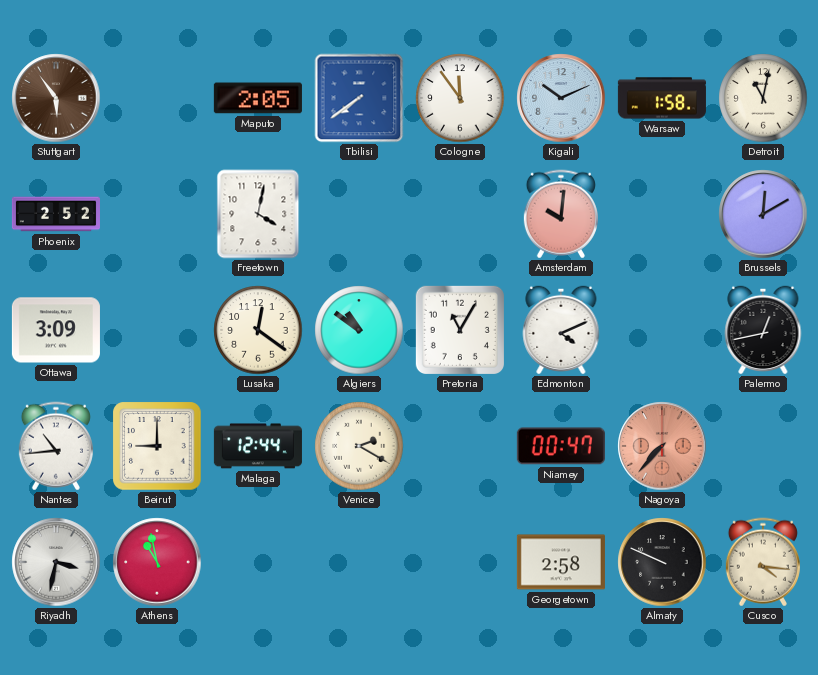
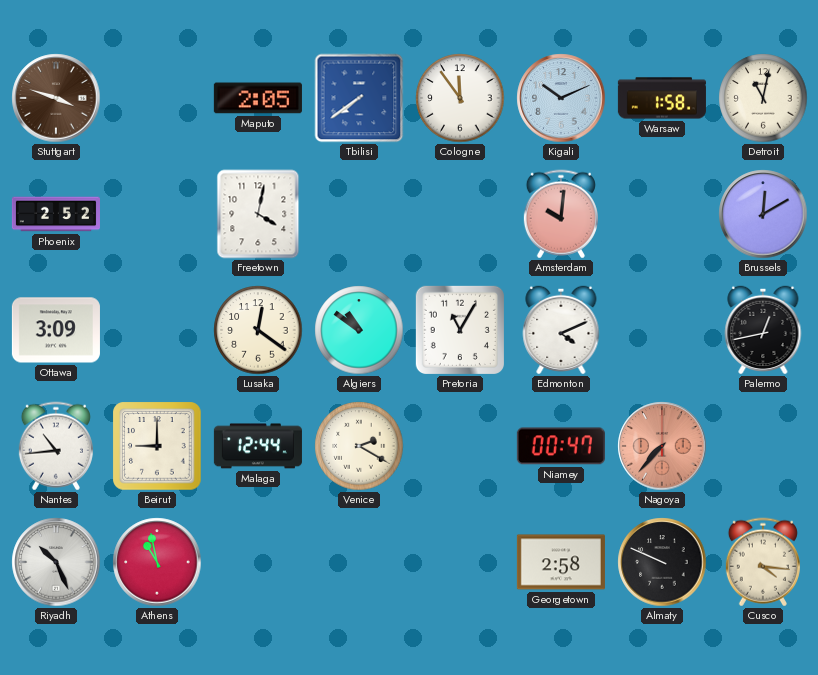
Stuttgart: 5:54 -> 3:48 (56, 98)
Riyadh: 3:32 -> 10:26 (56, 562)
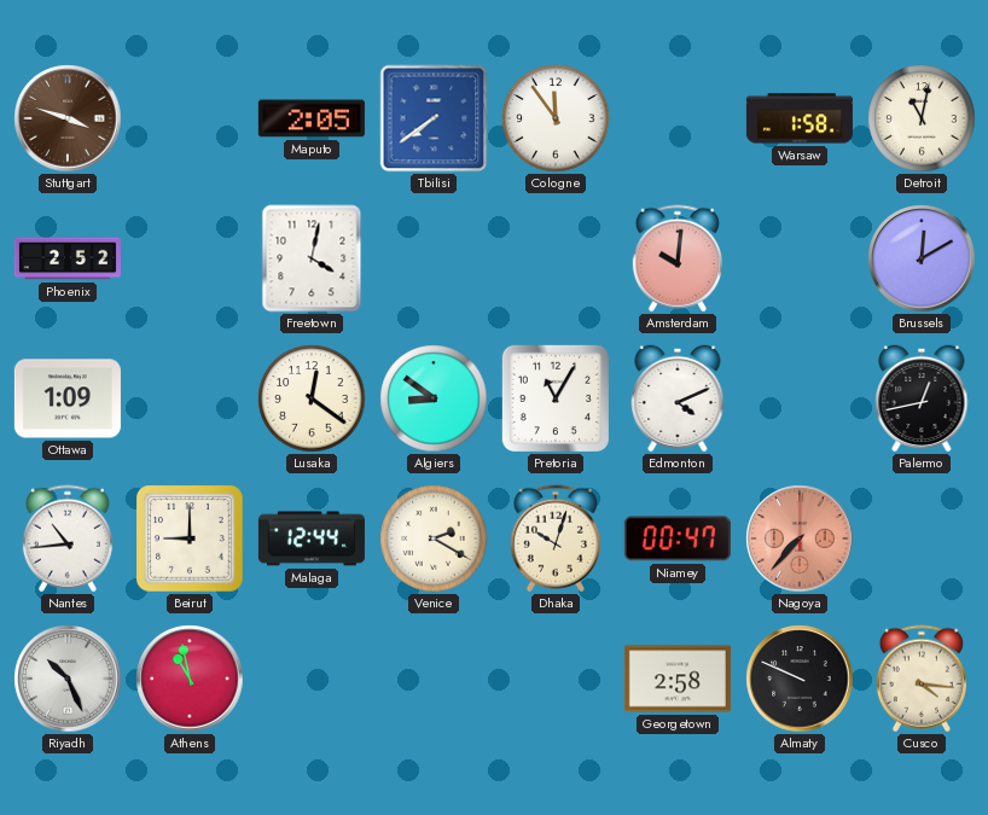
Kigali: 10:11 -> none (561, 98)
Ottawa: 3:09 -> 1:09 (68, 398)
Algiers: 10:51 -> 8:51 (434, 398)
Dhaka: none -> 10:03 (556, 539)
